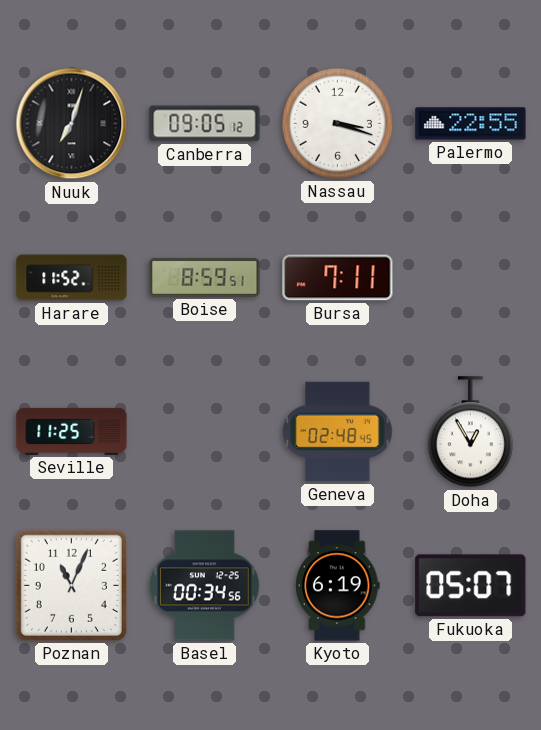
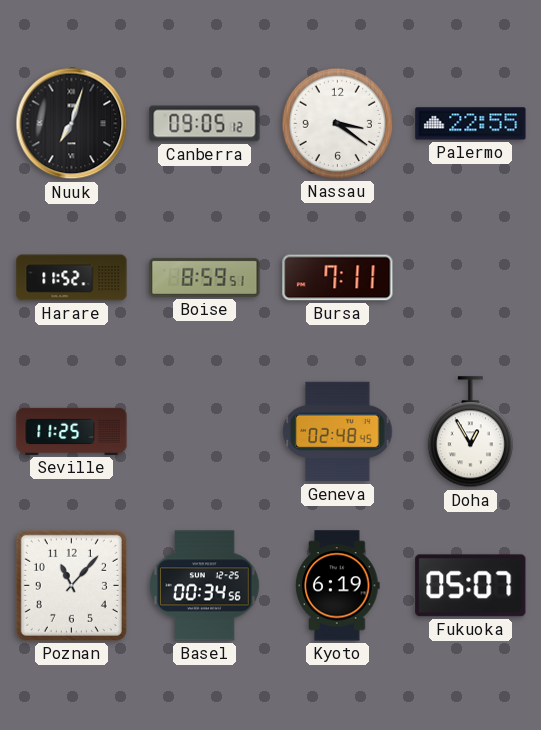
Nassau: 3:18 -> 3:21 (337, 123)
Poznan: 11:04 -> 11:07 (71, 585)
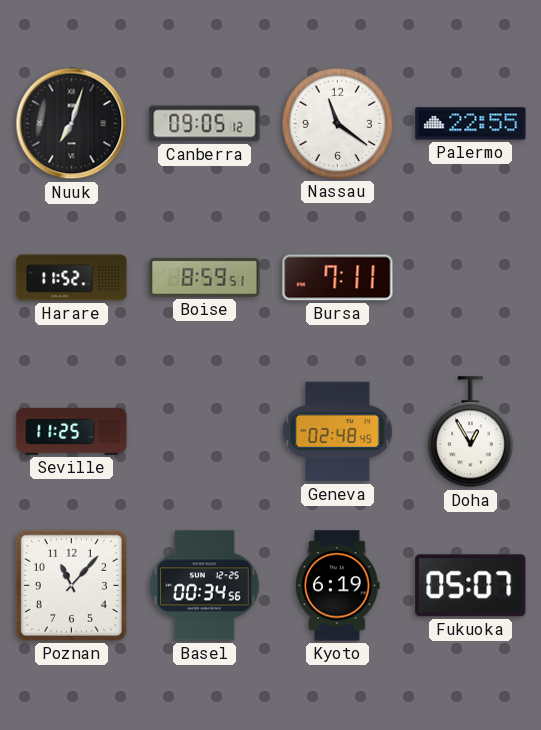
Nassau: 3:21 -> 11:21 (337, 123)
